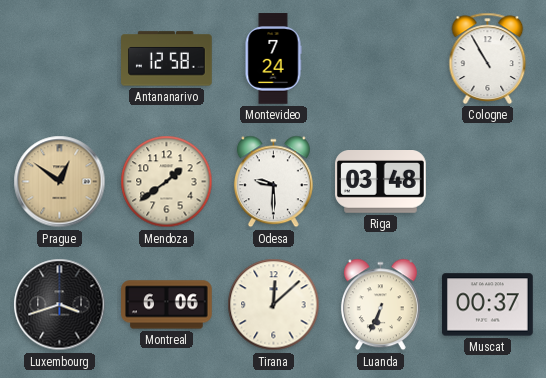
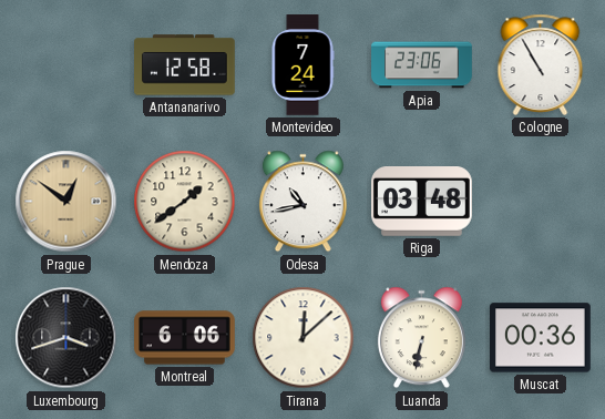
Apia: none -> 23:06 (422, 65)
Odesa: 9:30 -> 10:43 (302, 202)
Luanda: 6:34 -> 6:32 (421, 338)
Muscat: 00:37 -> 00:36 (541, 338)
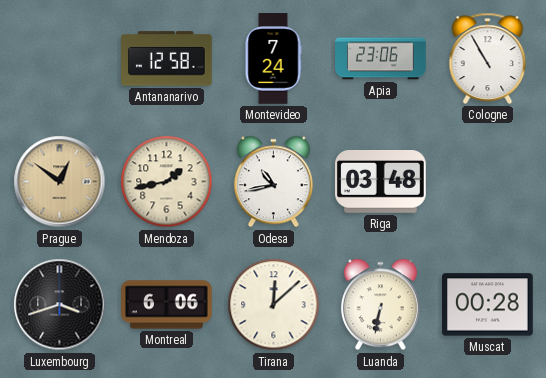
Mendoza: 1:39 -> 1:43 (167, 182)
Muscat: 00:36 -> 00:28 (488, 305)
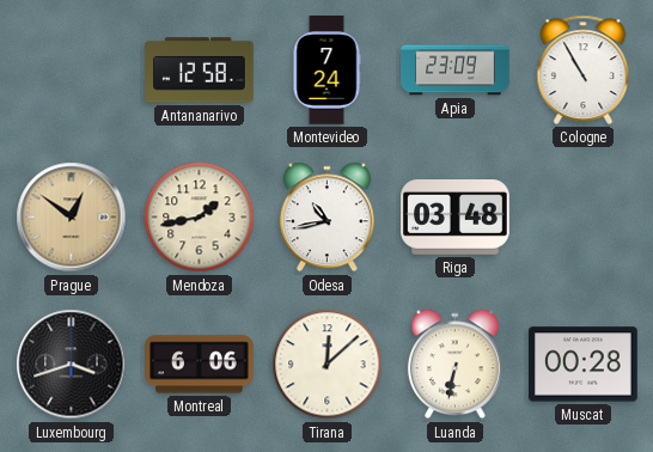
Apia: 23:06 -> 23:09 (456, 71)
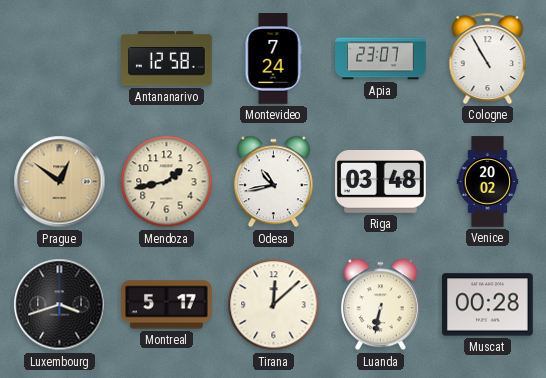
Apia: 23:09 -> 23:07 (381, 59)
Venice: none -> 20:02 (488, 182)
Montreal: 6:06 -> 5:17 (167, 305)
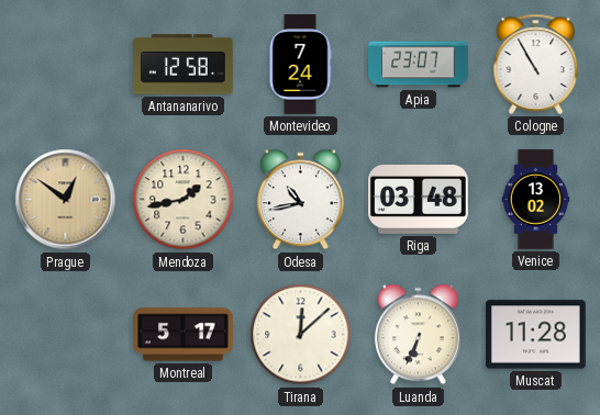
Venice: 20:02 -> 13:02 (536, 200)
Luxembourg: 3:42 -> none (60, 305)
Luanda: 6:32 -> 6:34 (418, 335)
Muscat: 00:28 -> 11:28 (536, 335)
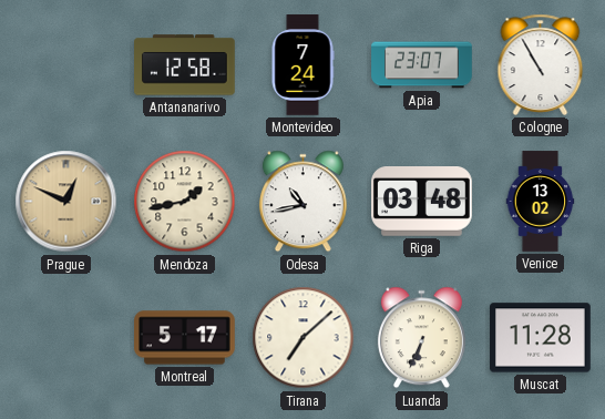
Prague: 12:51 -> 12:49 (66, 202)
Tirana: 12:08 -> 7:08 (304, 338)
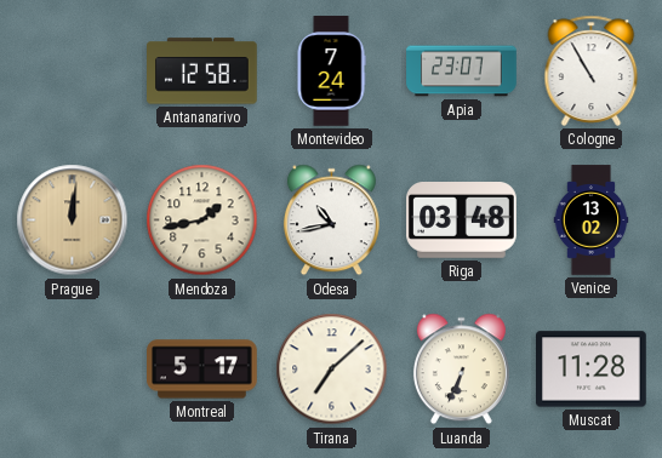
Prague: 12:49 -> 12:01 (73, 221)
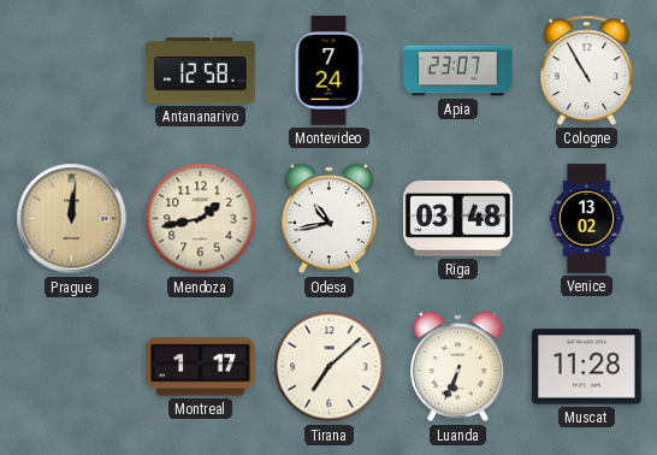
Montreal: 5:17 -> 1:17 (201, 367)
